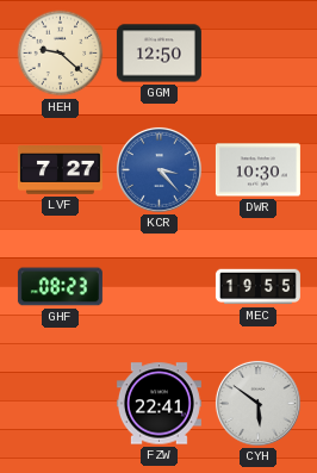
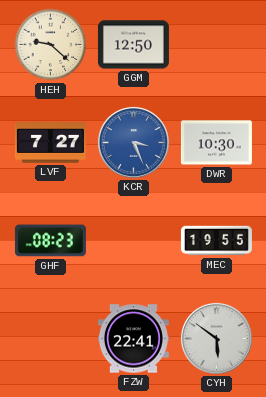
KCR: 3:23 -> 3:26 (133, 142)
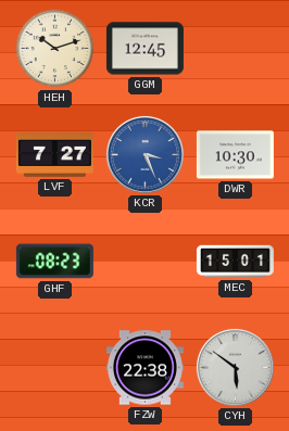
HEH: 9:22 -> 10:12 (55, 49)
GGM: 12:50 -> 12:45 (144, 49)
MEC: 19:55 -> 15:01 (235, 262)
FZW: 22:41 -> 22:38 (144, 368)
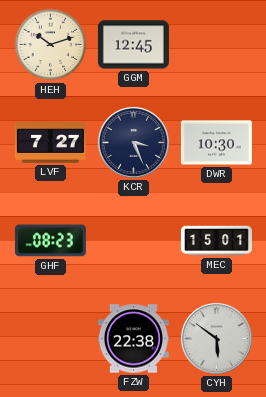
KCR dial: blue -> navy (133, 142)
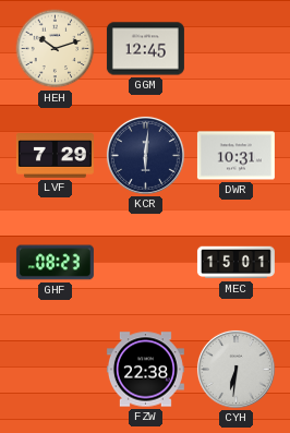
LVF: 7:27 -> 7:29 (55, 156)
KCR: 3:26 -> 6:01 (145, 155)
DWR: 10:30 -> 10:31 (235, 156)
CYH: 5:51 -> 6:31 (235, 369)
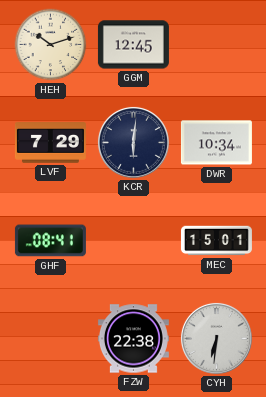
DWR: 10:31 -> 10:34 (216, 143)
GHF: 08:23 -> 08:41 (50, 241)
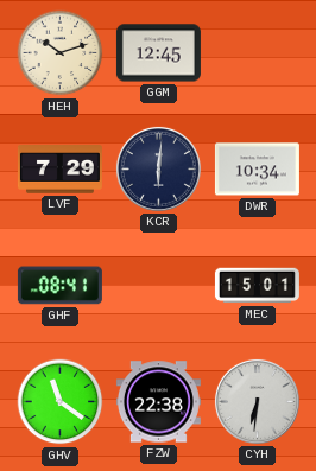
GHV: none -> 11:21 (61, 402)
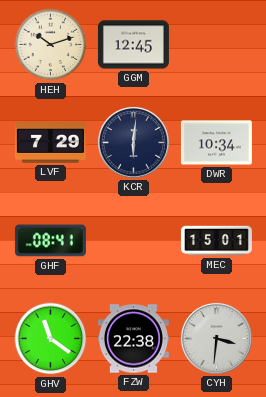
CYH: 6:31 -> 3:31 (216, 338)
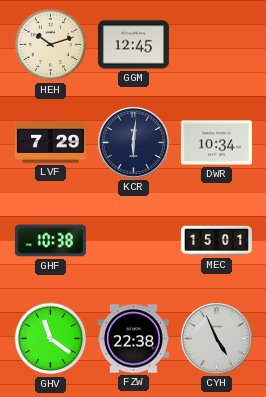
GHF: 08:41 -> 10:38 (50, 241)
CYH: 3:31 -> 4:56 (216, 338)
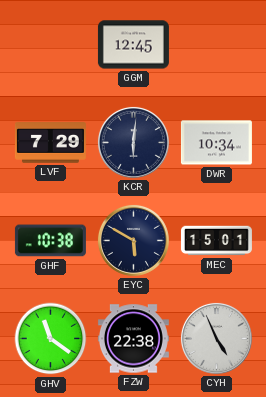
HEH: 10:12 -> none (51, 45)
EYC: none -> 5:50 (133, 240)
